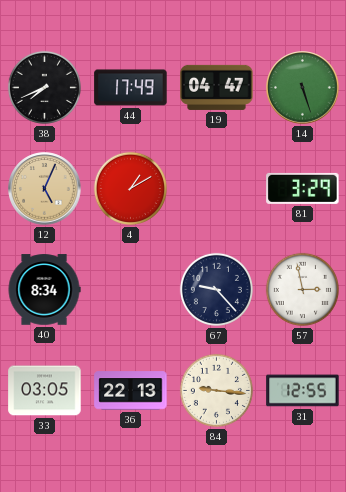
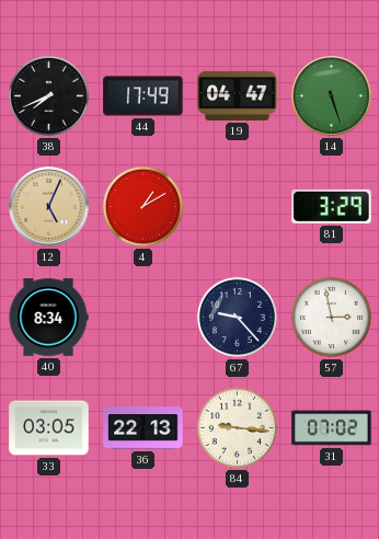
31: 12:55 -> 07:02 (332, 428)
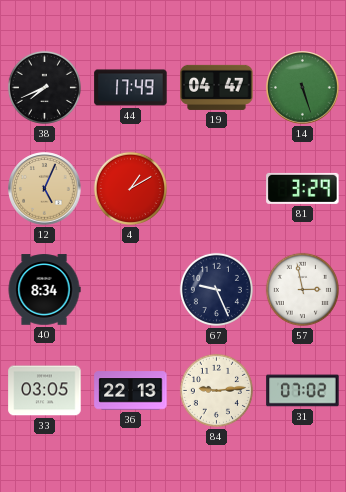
67: 9:23 -> 9:26 (216, 289)
84: 9:16 -> 9:14 (216, 390)
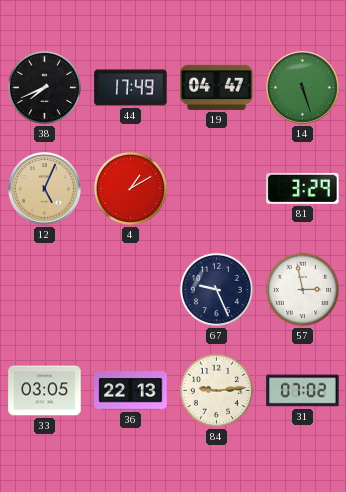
40: 8:34 -> none (44, 290)
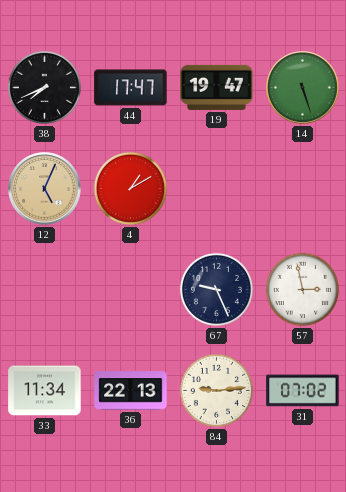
44: 17:49 -> 17:47 (131, 88)
19: 04:47 -> 19:47 (217, 87)
81: 3:29 -> none (303, 188)
33: 03:05 -> 11:34 (45, 391)
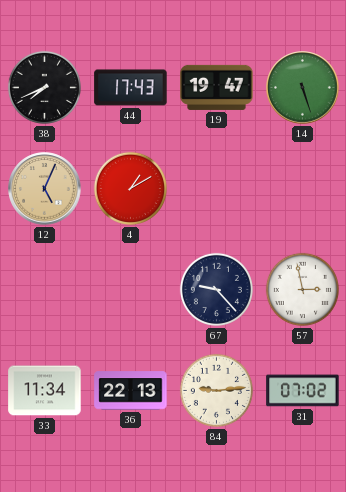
44: 17:47 -> 17:43 (131, 88)
67: 9:26 -> 9:23 (216, 289)
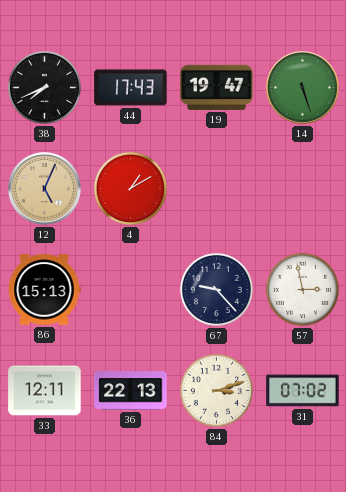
86: none -> 15:13 (44, 290)
33: 11:34 -> 12:11 (45, 391)
84: 9:14 -> 3:12 (216, 390)
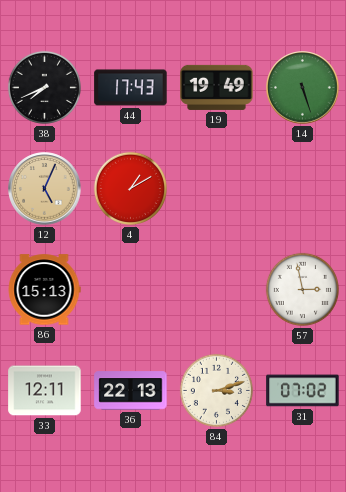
19: 19:47 -> 19:49 (217, 87)
67: 9:23 -> none (216, 289)
